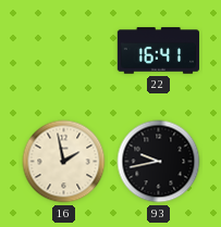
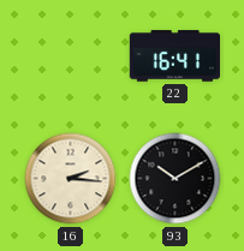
16: 1:58 -> 2:16 (71, 179)
93: 9:43 -> 10:10 (175, 179)
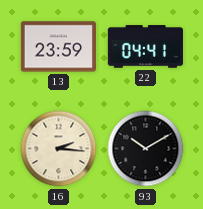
13: none -> 23:59 (58, 47)
22: 16:41 -> 04:41 (145, 47)
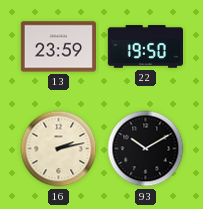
22: 04:41 -> 19:50 (145, 47)
16: 2:16 -> 2:13 (59, 149)
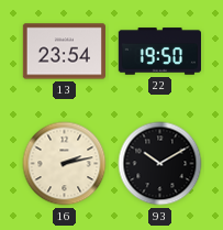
13: 23:59 -> 23:54 (64, 52)
